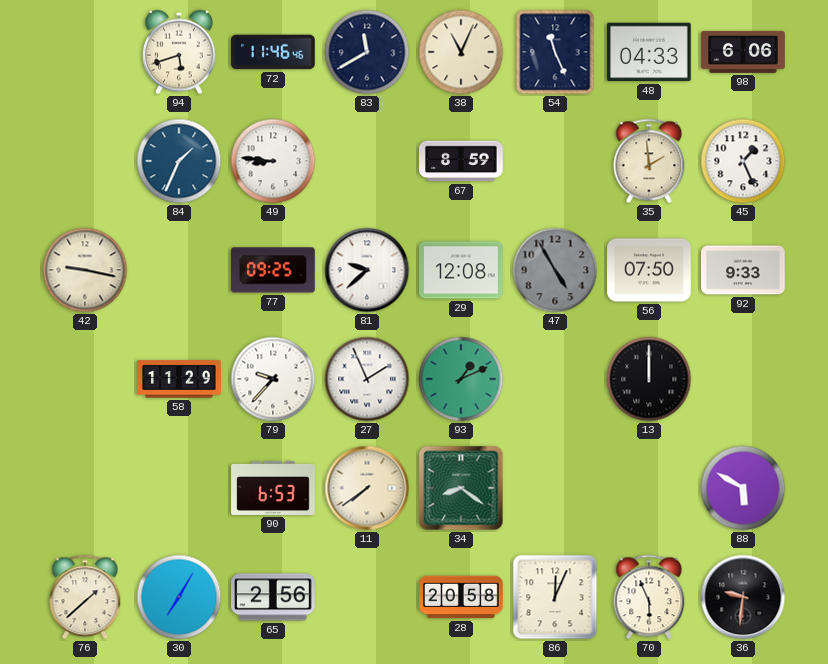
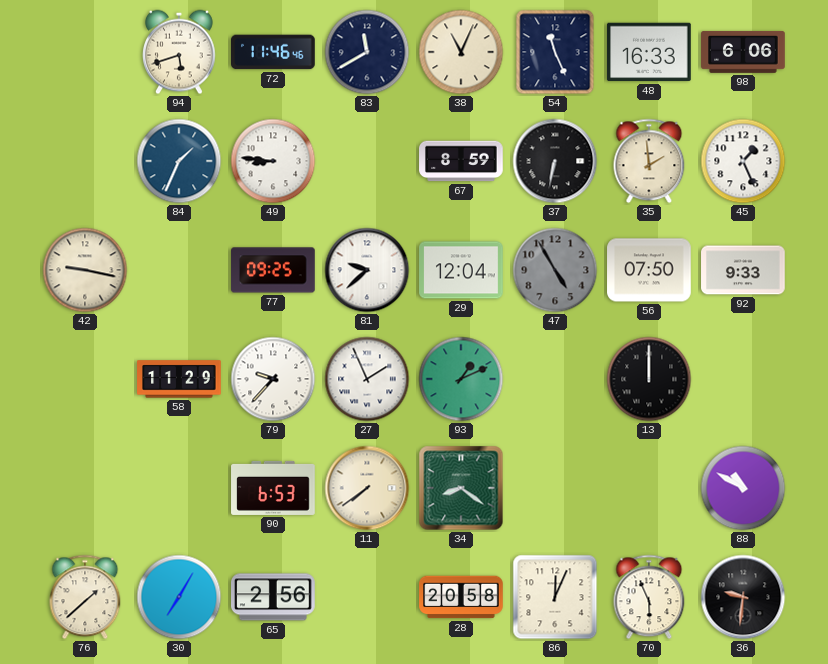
48: 04:33 -> 16:33 (649, 52)
37: none -> 6:32 (555, 161)
29: 12:08 -> 12:04 (461, 270)
88: 5:50 -> 10:50 (743, 488)
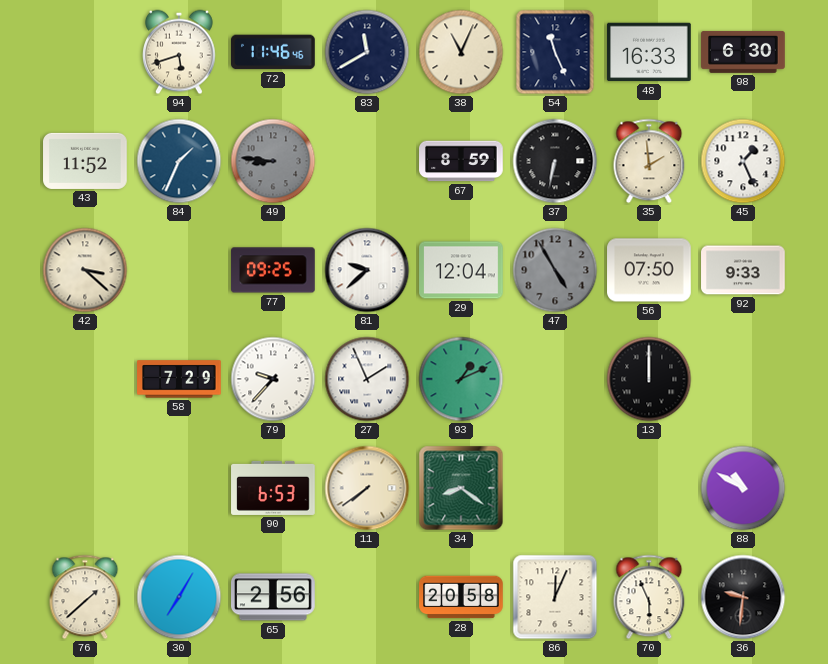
98: 6:06 -> 6:30 (743, 52)
43: none -> 11:52 (85, 161)
49 dial: white -> grey (273, 161)
42: 9:17 -> 3:22 (85, 270)
58: 11:29 -> 7:29 (179, 379)
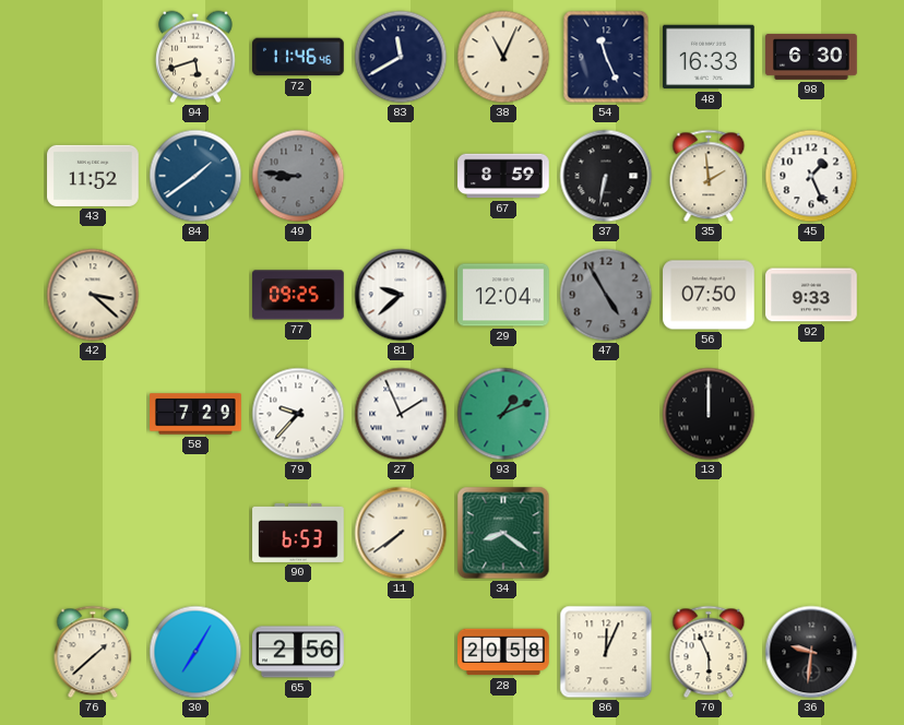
84: 1:34 -> 1:39 (195, 176)
88: 10:50 -> none (743, 488)
